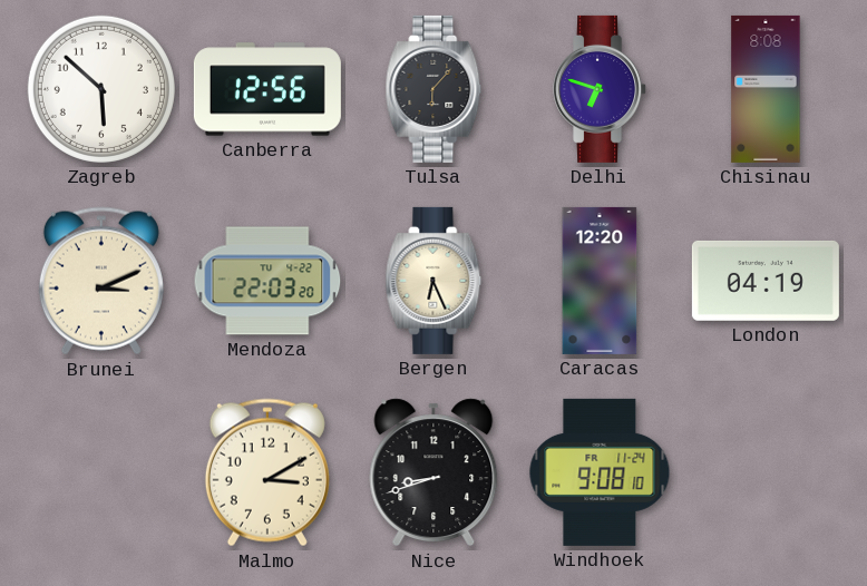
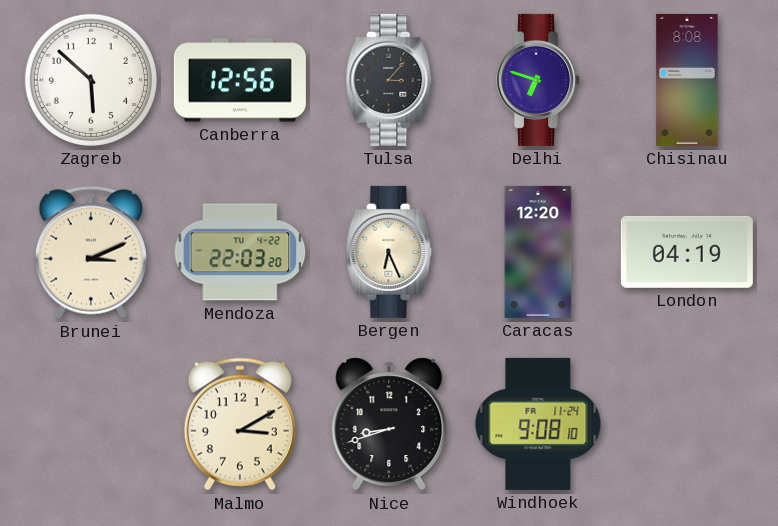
Tulsa: 6:07 -> 3:07 (389, 80)
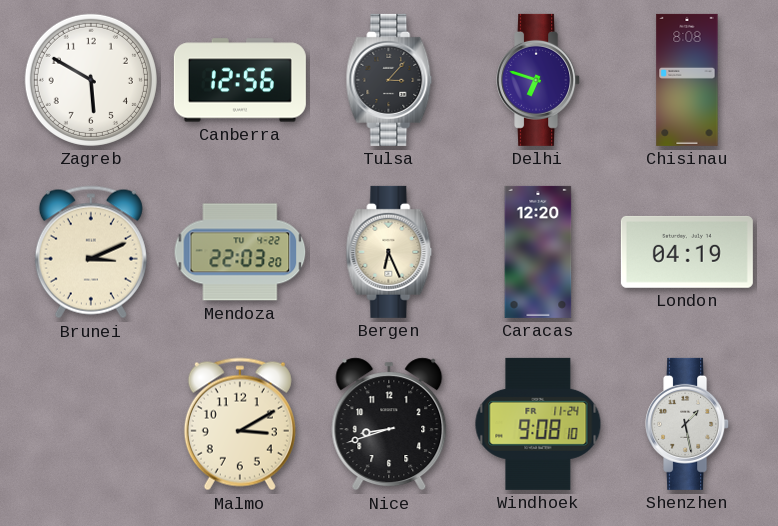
Zagreb: 5:52 -> 5:50 (91, 80)
Shenzhen: none -> 1:28 (688, 424)
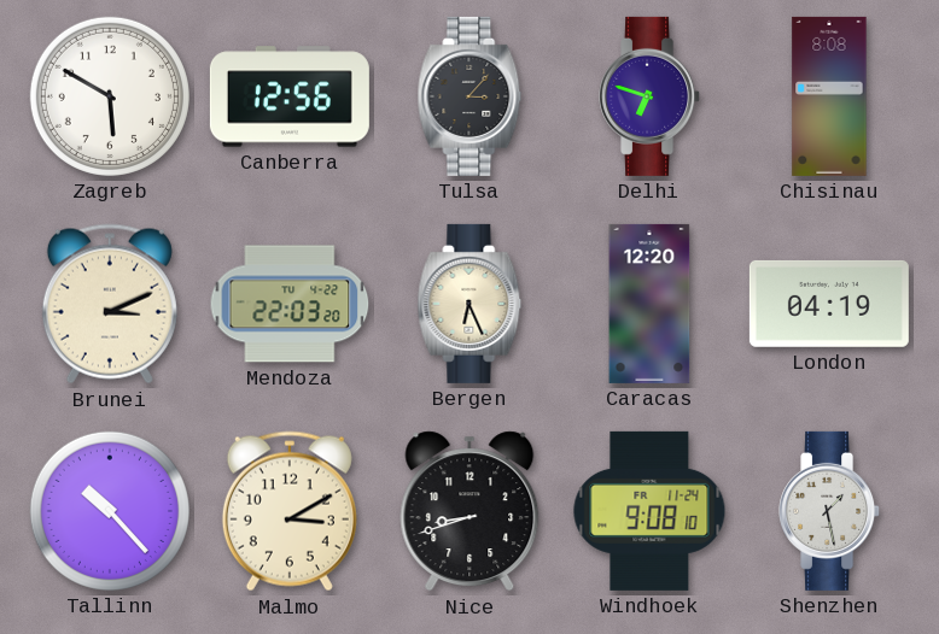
Tallinn: none -> 10:23 (110, 511)
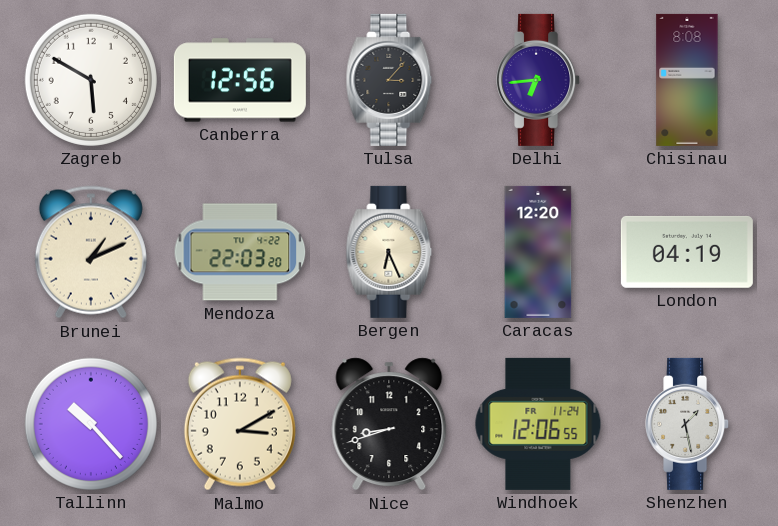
Delhi: 6:48 -> 6:44 (539, 80)
Brunei: 3:11 -> 1:11 (91, 252)
Windhoek: 9:08 -> 12:06 (538, 424)
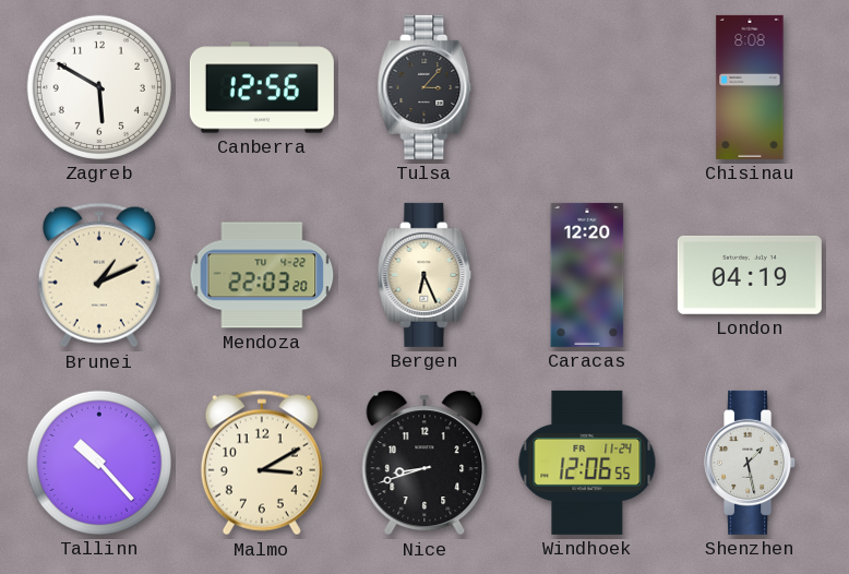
Delhi: 6:44 -> none (539, 80)
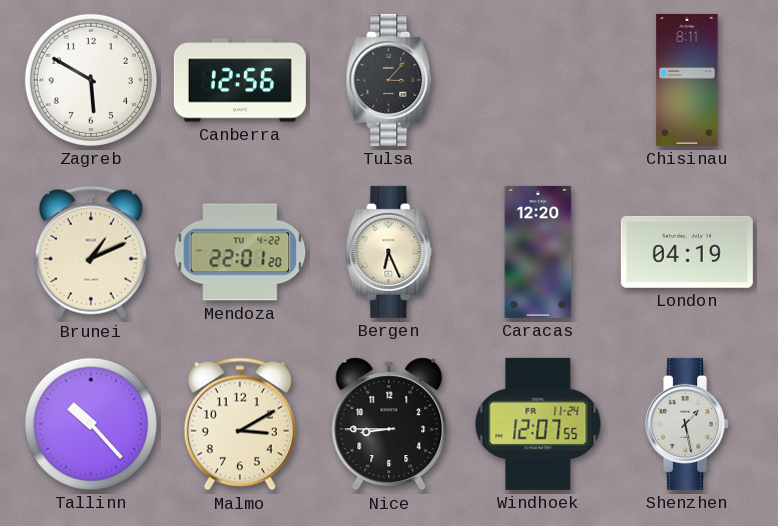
Chisinau: 8:08 -> 8:11 (687, 80)
Mendoza: 22:03 -> 22:01 (240, 252)
Nice: 8:42 -> 8:45 (389, 424)
Windhoek: 12:06 -> 12:07 (538, 424)
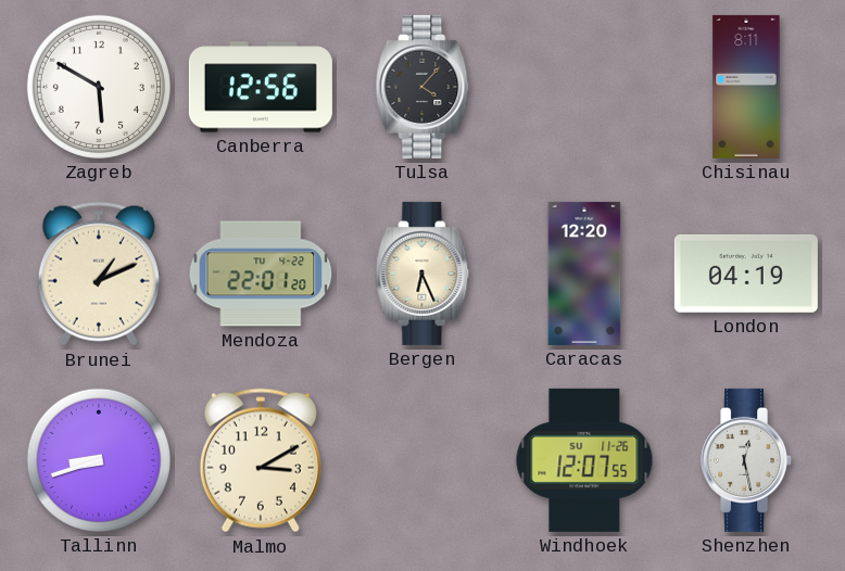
Tulsa: 3:07 -> 4:07 (422, 87)
Tallinn: 10:23 -> 8:42 (99, 460)
Nice: 8:45 -> none (389, 424)
Windhoek date: FR 11-24 -> SU 11-26 (584, 460)
Shenzhen: 1:28 -> 12:28 (747, 460)
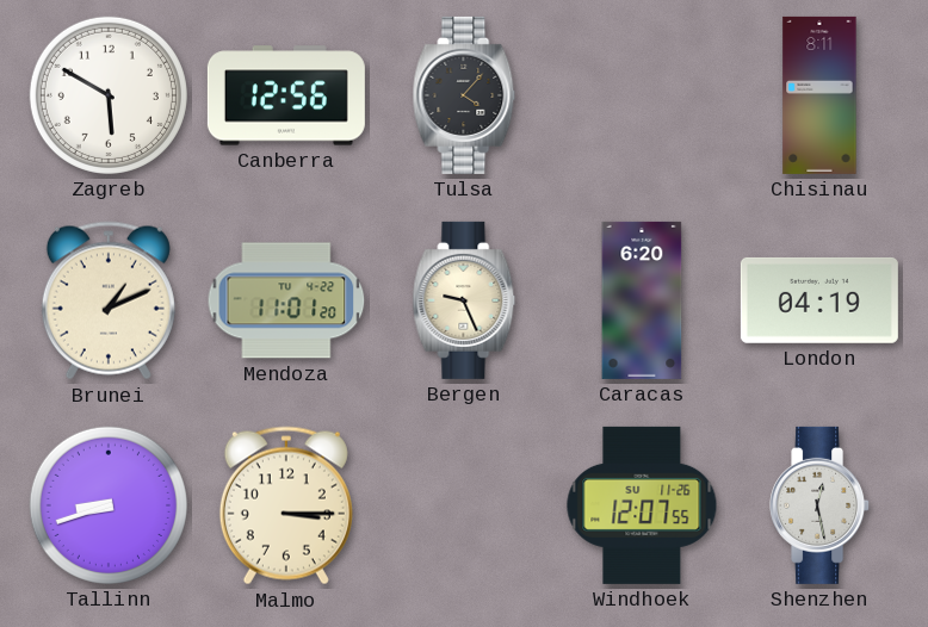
Mendoza: 22:01 -> 11:01 (286, 300)
Bergen: 6:26 -> 9:26 (464, 300)
Caracas: 12:20 -> 6:20 (642, 300)
Malmo: 3:10 -> 3:15 (286, 505)
